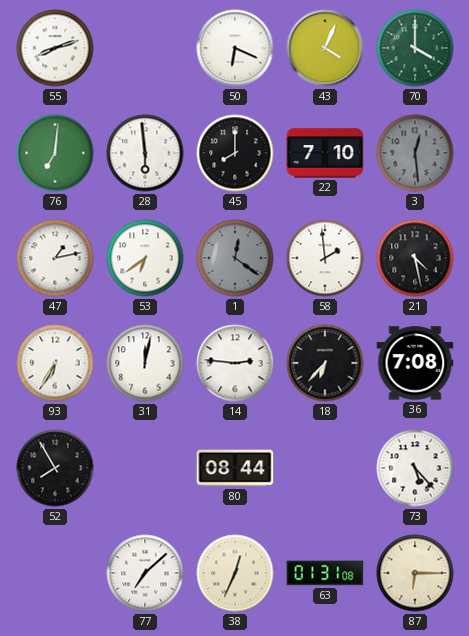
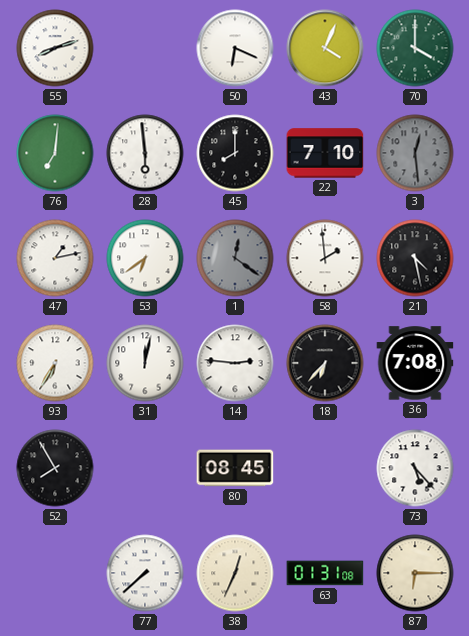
80: 08:44 -> 08:45 (235, 468)
77: 7:08 -> 7:38 (145, 573)
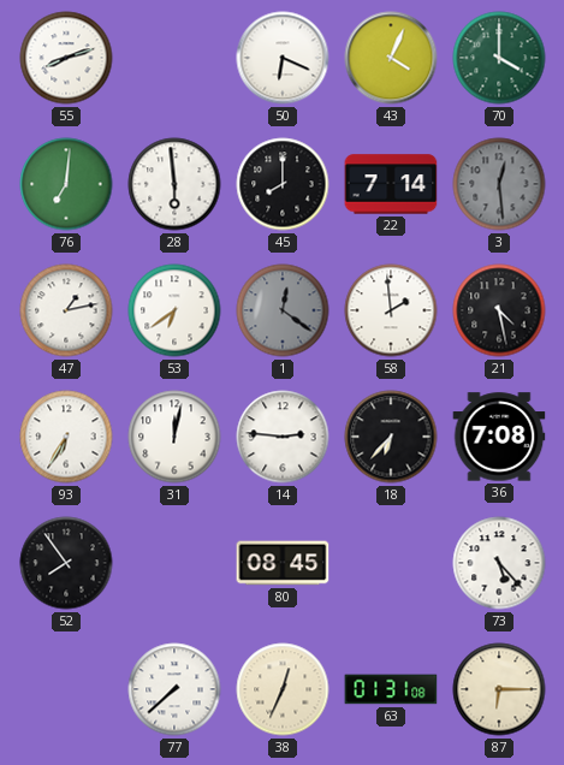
22: 7:10 -> 7:14 (391, 184)
52: 7:55 -> 7:54 (66, 563)
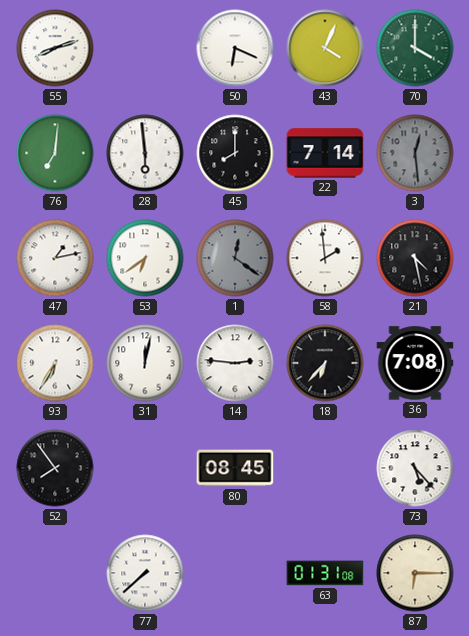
38: 12:34 -> none (283, 689)
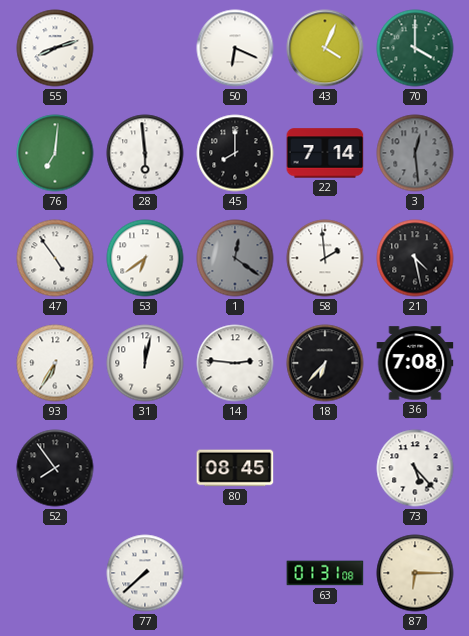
47: 1:13 -> 4:54 (55, 258)
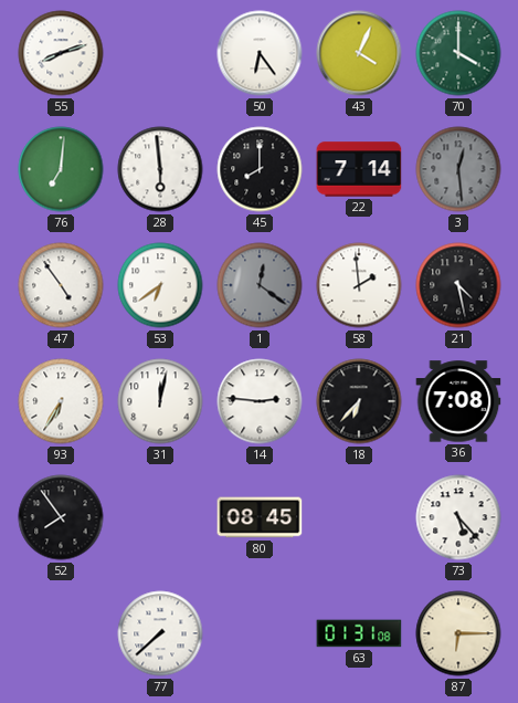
50: 6:19 -> 6:24 (260, 53)
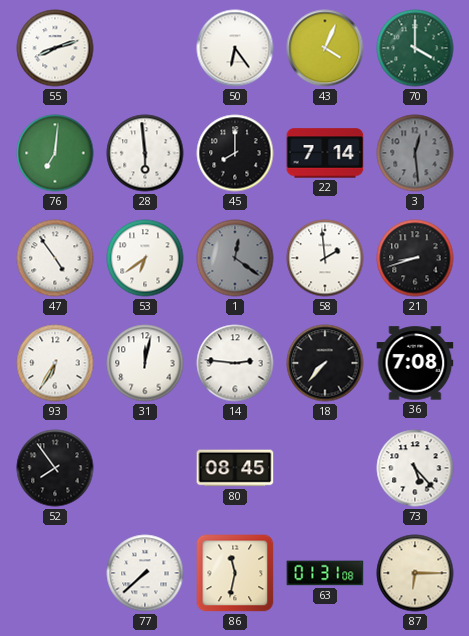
21: 4:28 -> 8:42 (415, 258)
18: 6:37 -> 7:37 (325, 363)
86: none -> 11:32 (235, 573)
